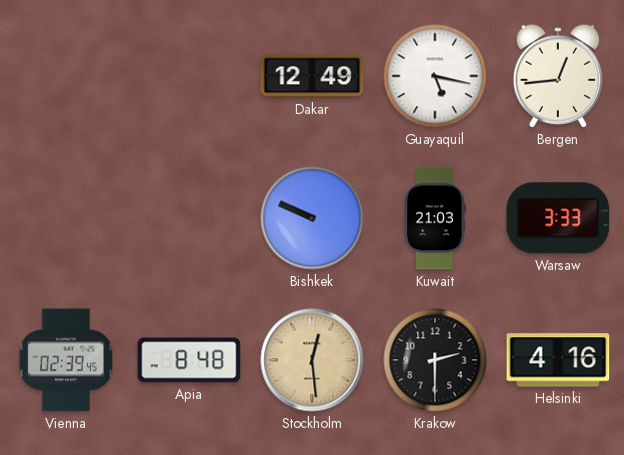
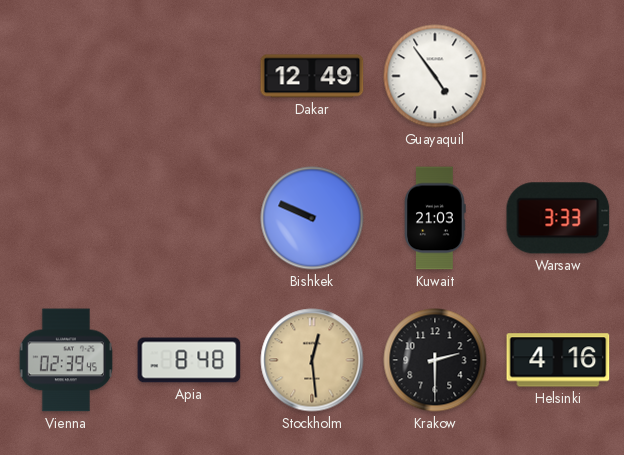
Guayaquil: 5:17 -> 4:54 (435, 76)
Bergen: 12:44 -> none (557, 76)
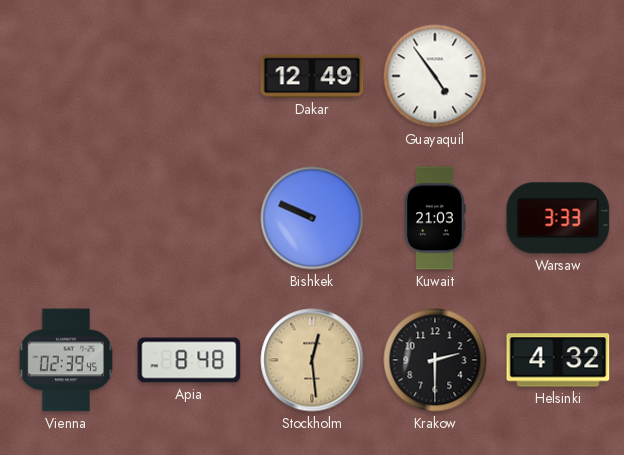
Helsinki: 4:16 -> 4:32 (558, 360)
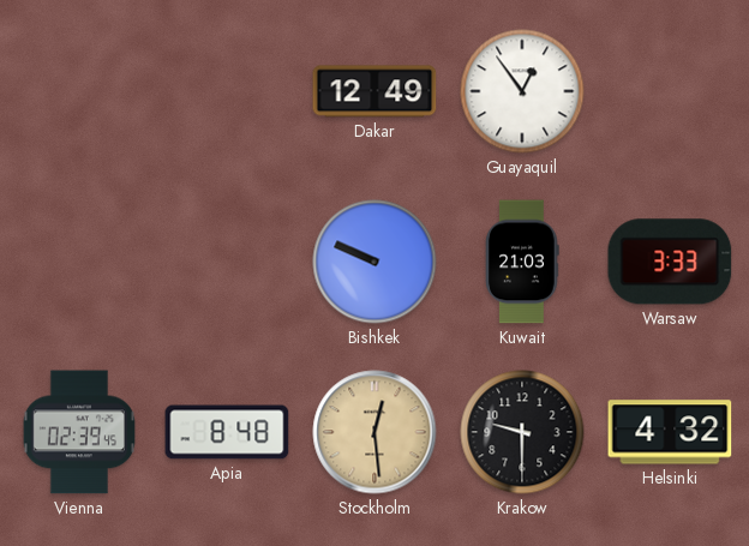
Guayaquil: 4:54 -> 12:54 (522, 91)
Krakow: 2:30 -> 9:30 (522, 432)
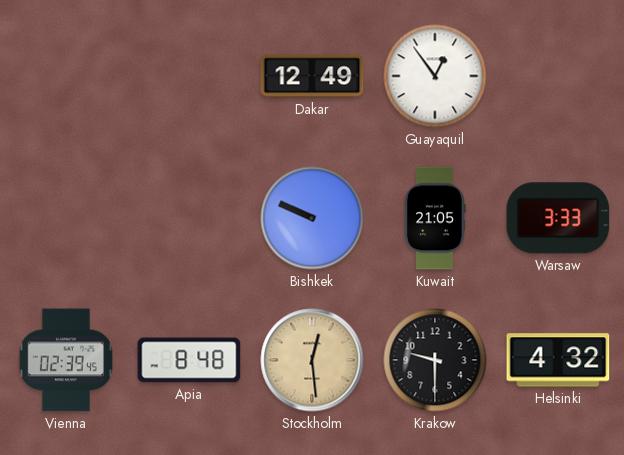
Kuwait: 21:03 -> 21:05 (435, 218)
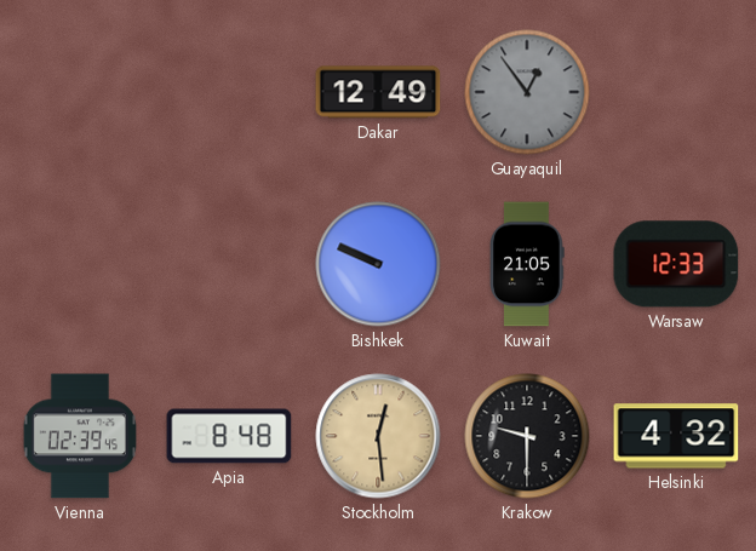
Guayaquil dial: white -> grey (527, 92)
Warsaw: 3:33 -> 12:33 (676, 264)
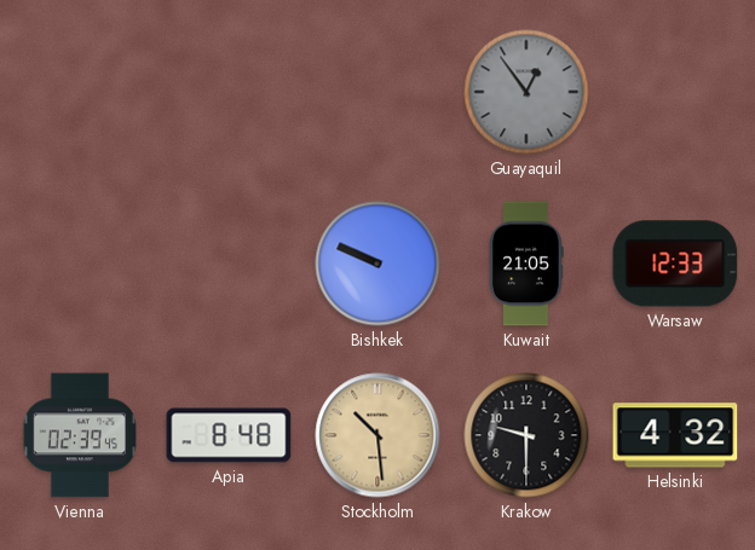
Dakar: 12:49 -> none (378, 92)
Stockholm: 12:29 -> 10:29 (377, 435)
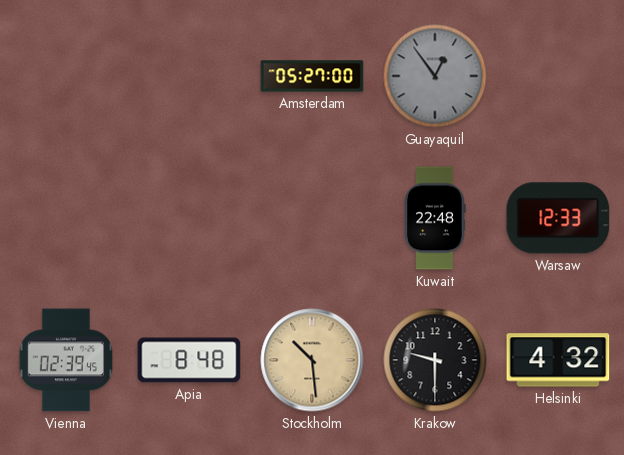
Amsterdam: none -> 05:27 (312, 76)
Bishkek: 9:49 -> none (377, 264)
Kuwait: 21:05 -> 22:48 (435, 218)
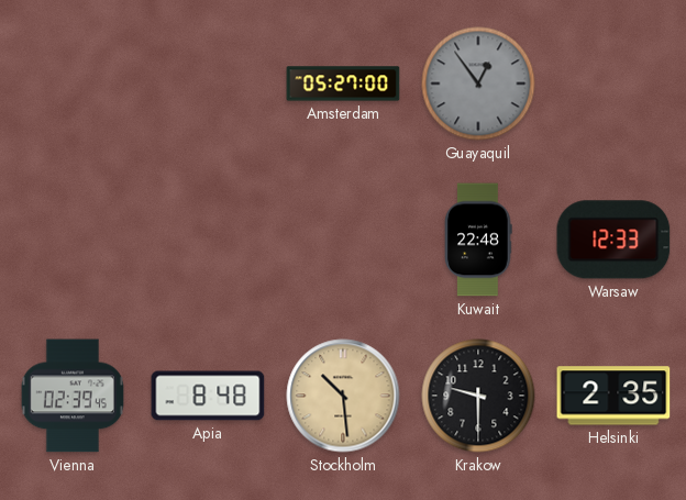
Helsinki: 4:32 -> 2:35 (613, 396)
